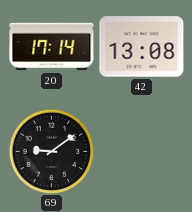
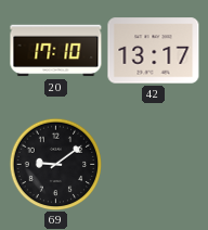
20: 17:14 -> 17:10 (56, 51)
42: 13:08 -> 13:17 (154, 51)
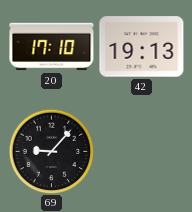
42: 13:17 -> 19:13 (142, 47)
69: 9:09 -> 9:07 (51, 151)
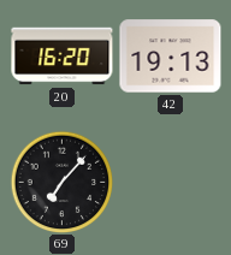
20: 17:10 -> 16:20 (63, 57)
69: 9:07 -> 7:07 (61, 182)
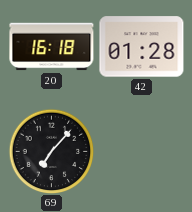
20: 16:20 -> 16:18 (52, 47)
42: 19:13 -> 01:28 (142, 47)
